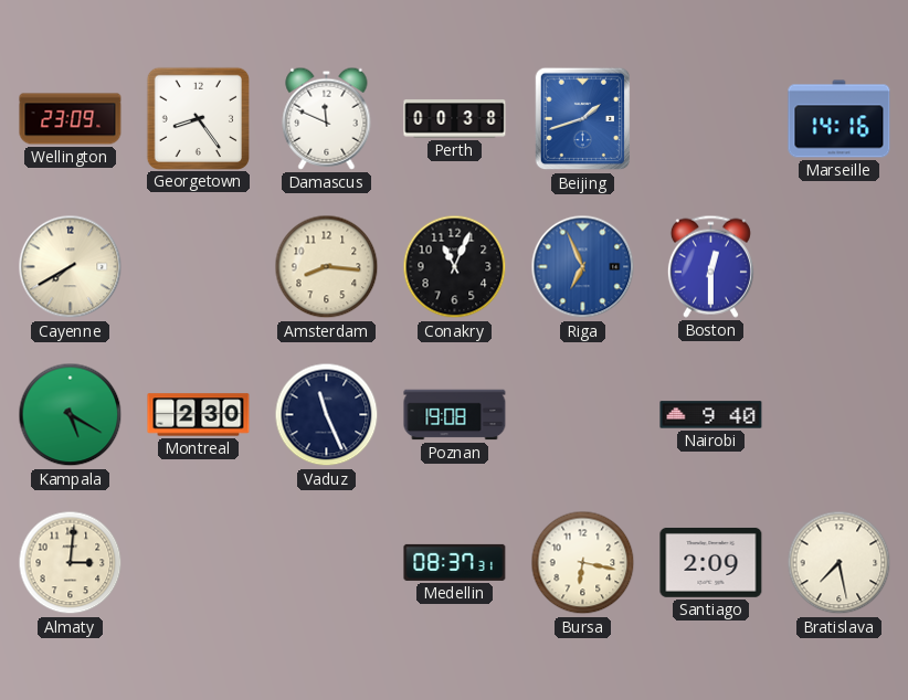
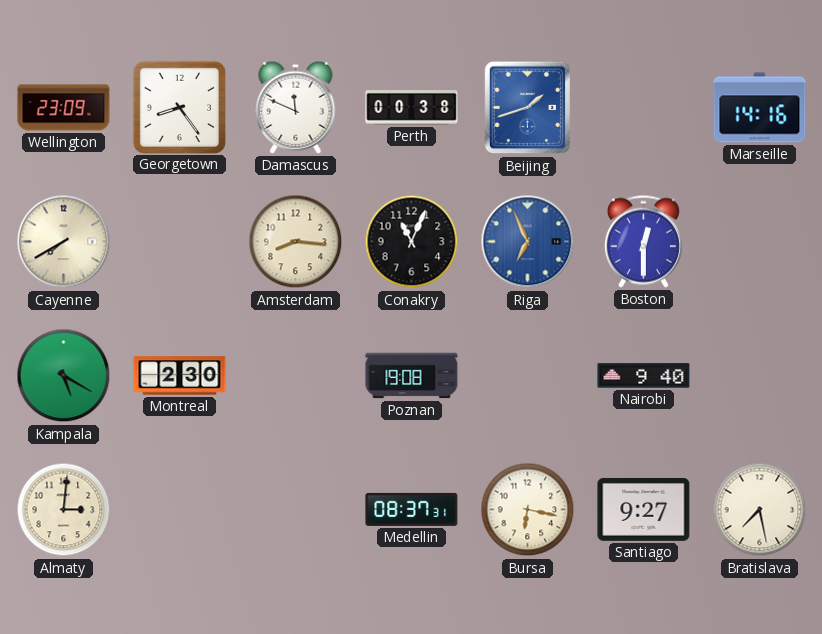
Vaduz: 11:26 -> none (327, 415)
Santiago: 2:09 -> 9:27 (644, 509)
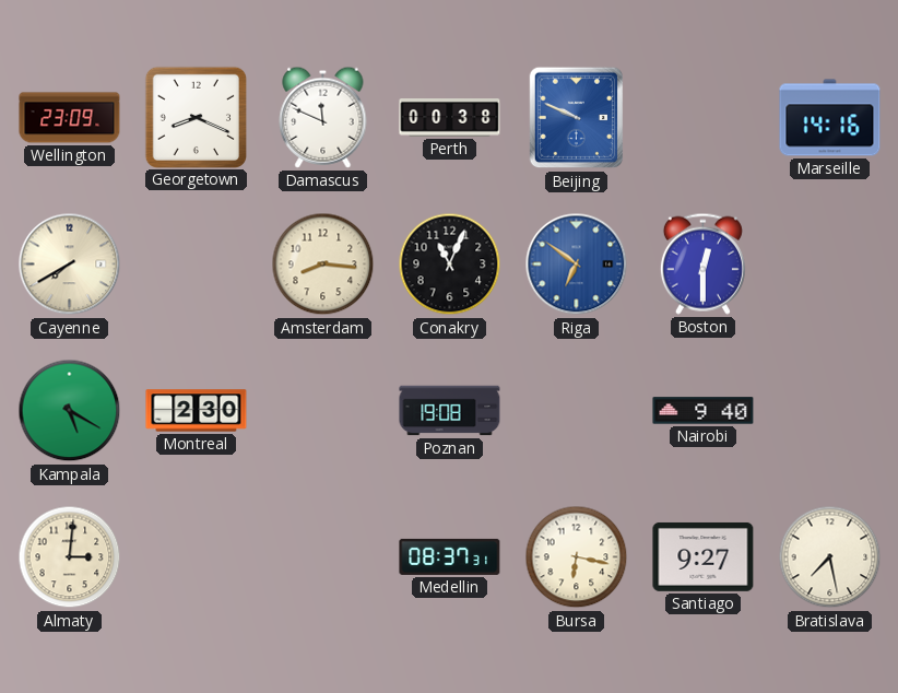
Georgetown: 8:24 -> 8:19 (196, 117)
Beijing: 1:42 -> 9:49 (577, 118)
Riga: 6:56 -> 6:51 (577, 265)
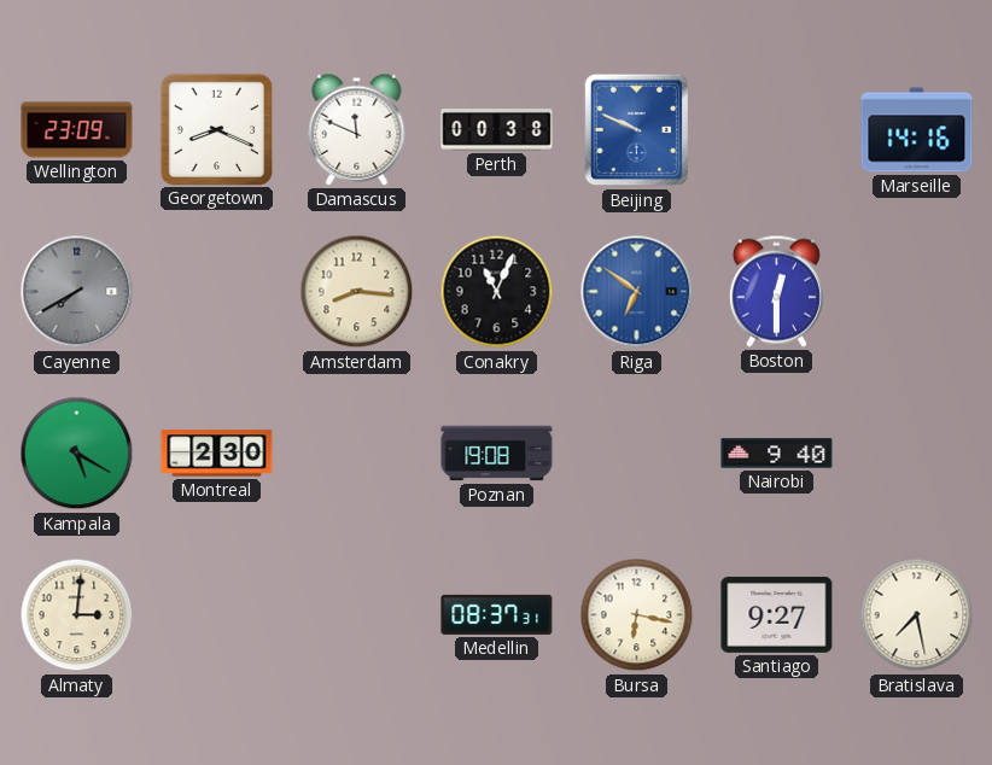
Cayenne dial: cream -> grey (77, 292)
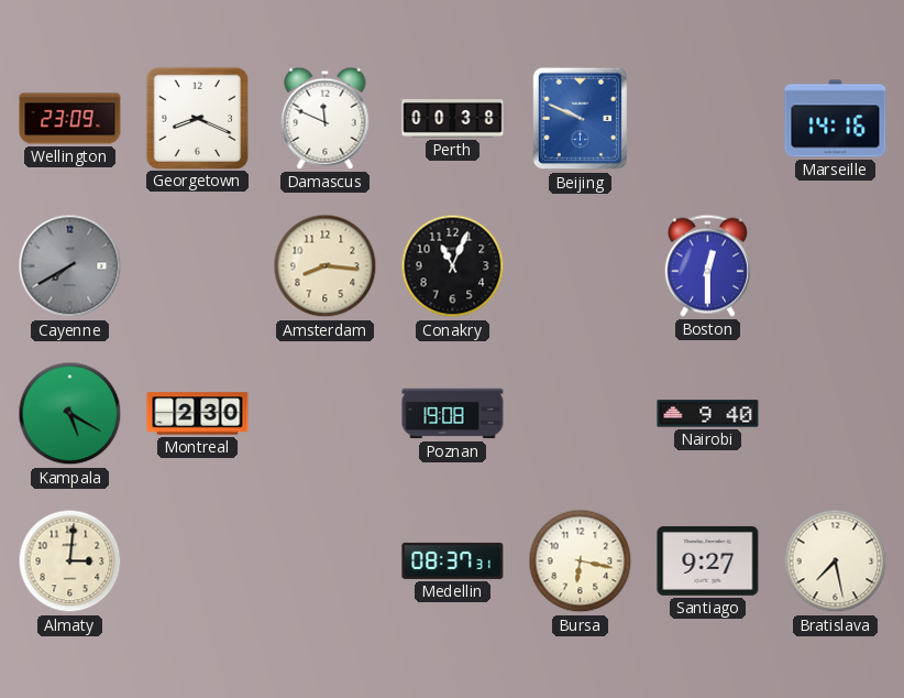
Riga: 6:51 -> none (637, 292)
